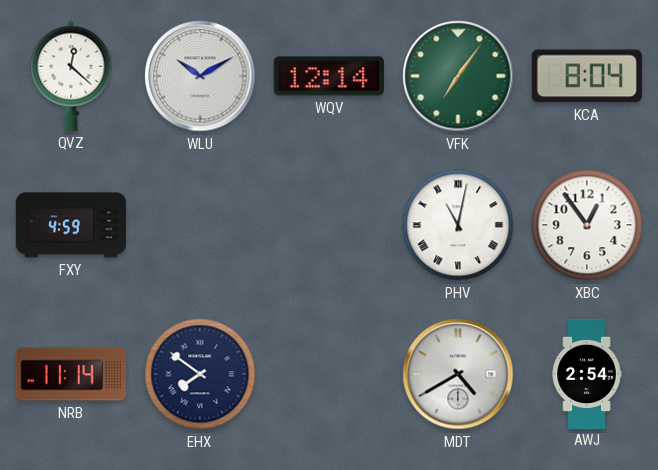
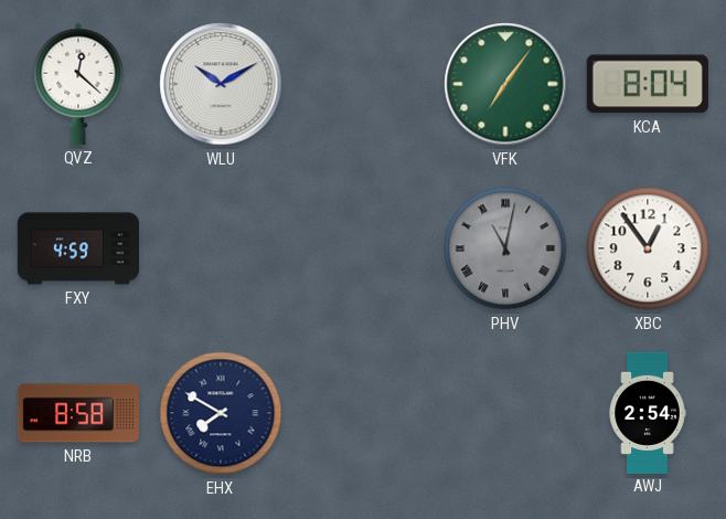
WQV: 12:14 -> none (329, 76)
PHV dial: white -> grey (505, 248)
NRB: 11:14 -> 8:58 (78, 413)
EHX: 7:51 -> 7:50 (221, 413)
MDT: 4:40 -> none (458, 374)
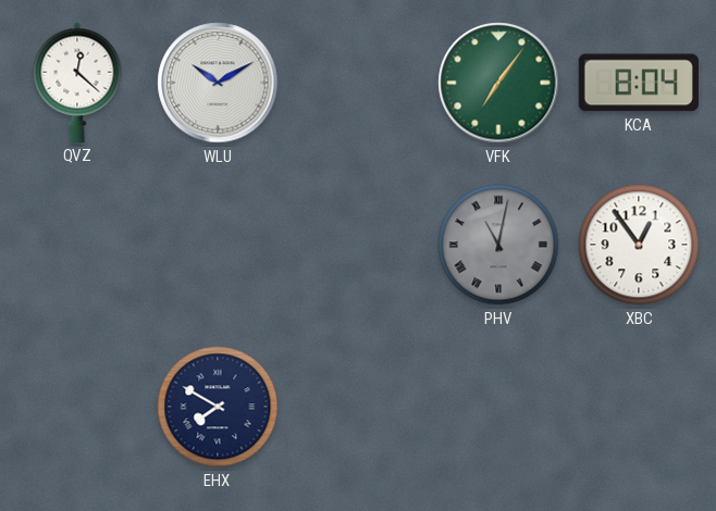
FXY: 4:59 -> none (78, 248)
NRB: 8:58 -> none (78, 413)
AWJ: 2:54 -> none (648, 412)
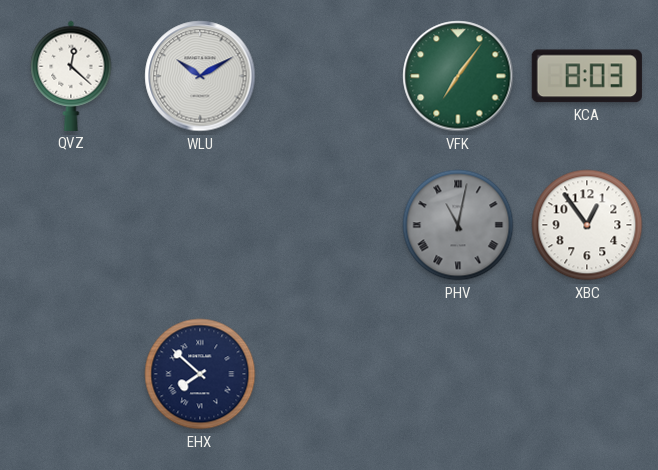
KCA: 8:04 -> 8:03 (587, 76)
EHX: 7:50 -> 7:52 (200, 374)
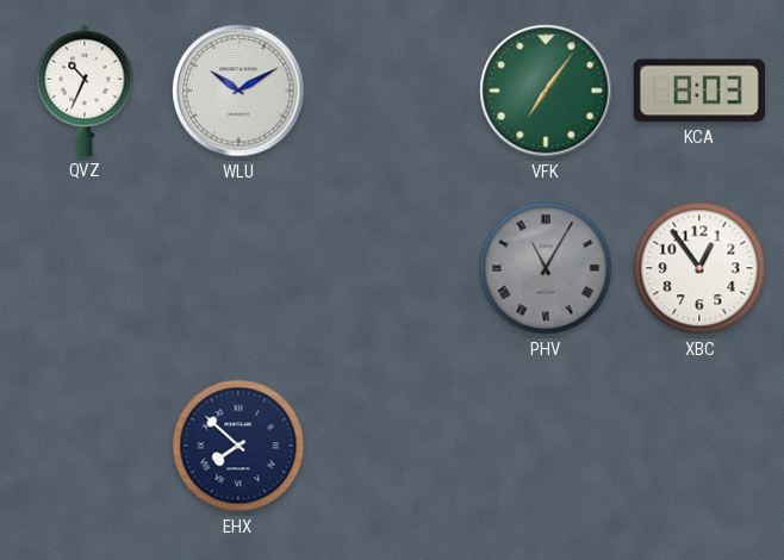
QVZ: 12:22 -> 10:34 (85, 91)
PHV: 11:02 -> 11:05 (546, 268)
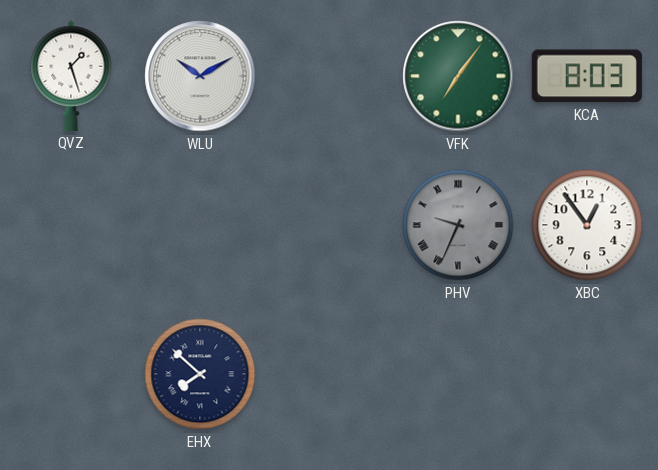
QVZ: 10:34 -> 1:27 (71, 76)
PHV: 11:05 -> 9:34 (458, 225)
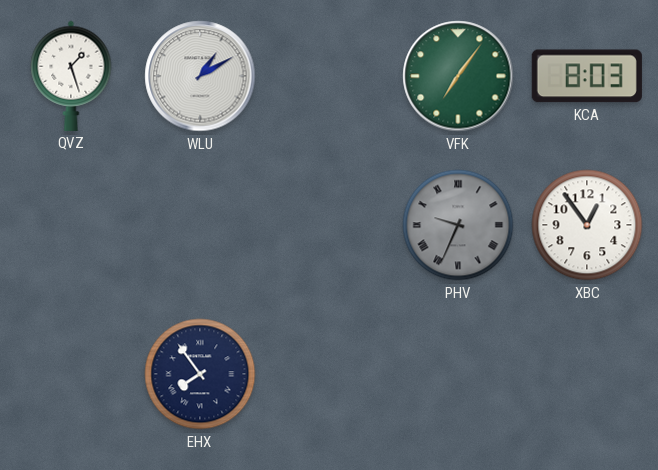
WLU: 10:10 -> 1:10 (200, 76)
EHX: 7:52 -> 7:54 (200, 374)
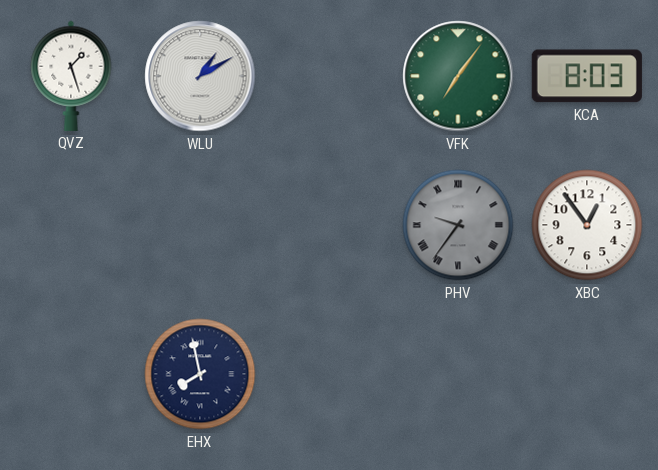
PHV: 9:34 -> 9:36 (458, 225)
EHX: 7:54 -> 7:58 (200, 374)
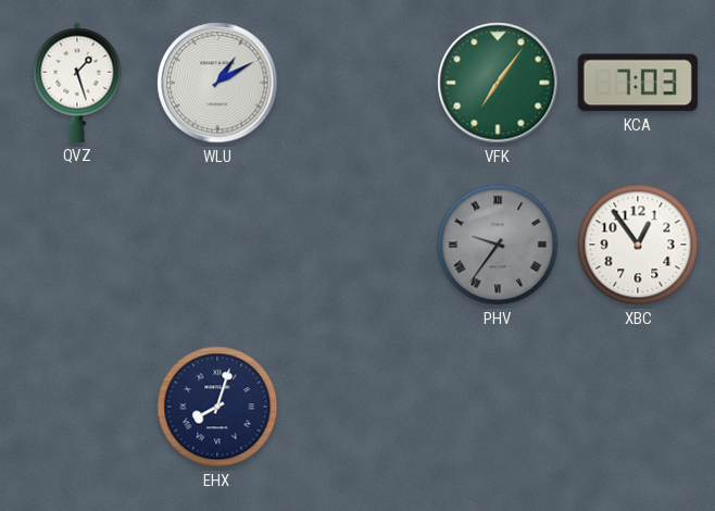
KCA: 8:03 -> 7:03 (638, 83)
EHX: 7:58 -> 8:03 (217, 407)
